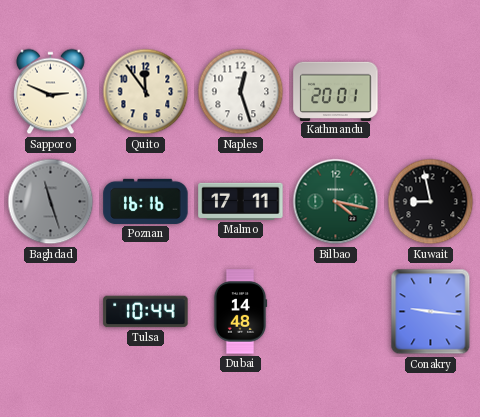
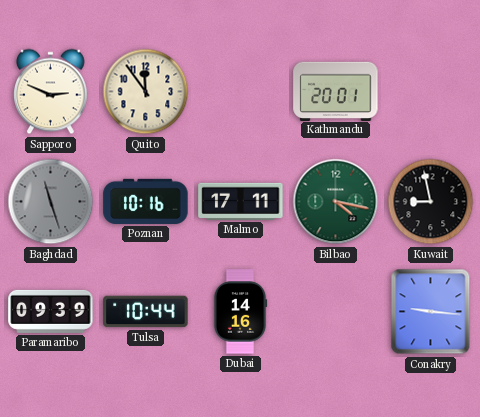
Naples: 12:27 -> none (241, 92)
Poznan: 16:16 -> 10:16 (146, 201)
Paramaribo: none -> 09:39 (51, 311)
Dubai: 14:48 -> 14:16 (240, 312)
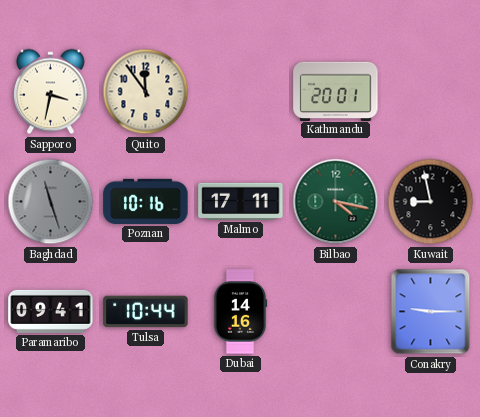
Sapporo: 2:49 -> 3:32 (51, 92)
Paramaribo: 09:39 -> 09:41 (51, 311)
Conakry: 9:16 -> 9:15 (431, 312)
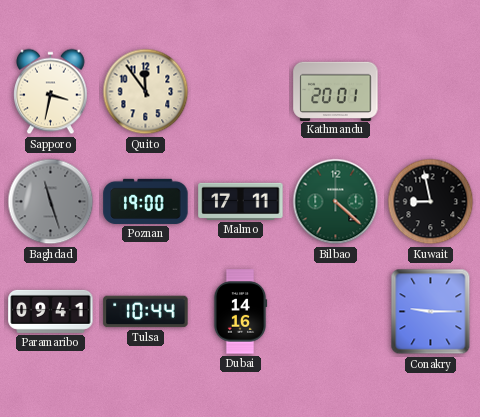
Poznan: 10:16 -> 19:00 (146, 201)
Bilbao: 4:17 -> 4:22 (336, 202)
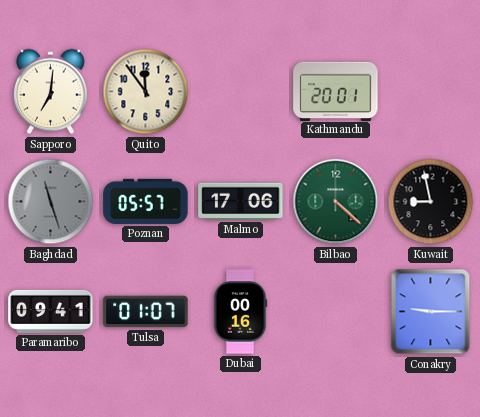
Sapporo: 3:32 -> 7:01 (51, 92)
Poznan: 19:00 -> 05:57 (146, 201)
Malmo: 17:11 -> 17:06 (241, 201)
Tulsa: 10:44 -> 01:07 (146, 312)
Dubai: 14:16 -> 00:16 (240, 312)
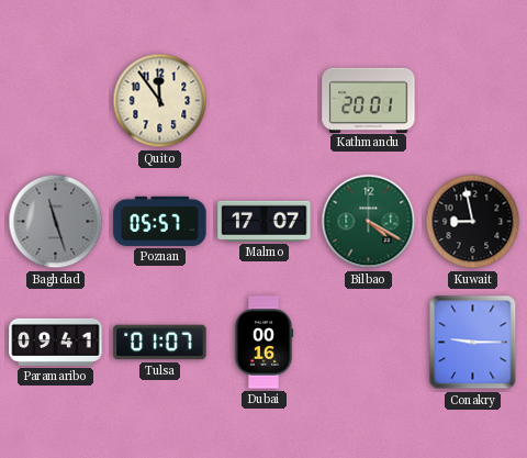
Sapporo: 7:01 -> none (51, 92)
Malmo: 17:06 -> 17:07 (265, 221)
Bilbao: 4:22 -> 4:20 (369, 222)
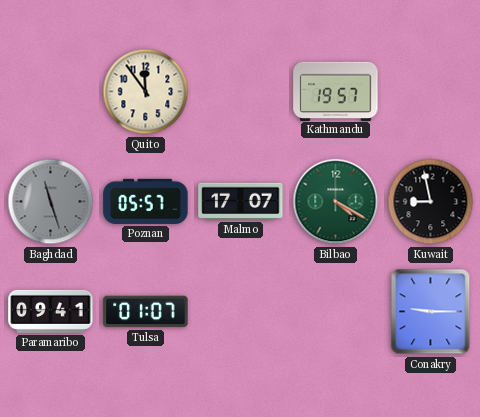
Kathmandu: 20:01 -> 19:57 (336, 91)
Dubai: 00:16 -> none (263, 343)
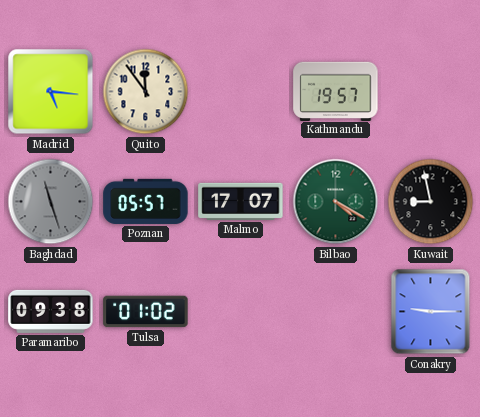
Madrid: none -> 5:16 (51, 92)
Paramaribo: 09:41 -> 09:38 (51, 311)
Tulsa: 01:07 -> 01:02 (146, 312)
